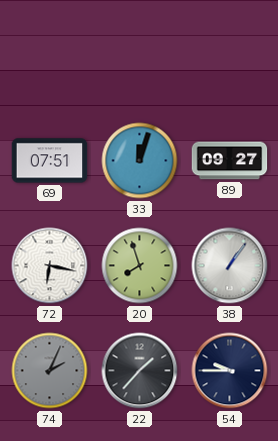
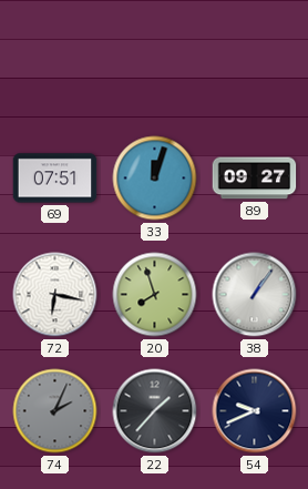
54: 9:45 -> 9:41 (255, 411)
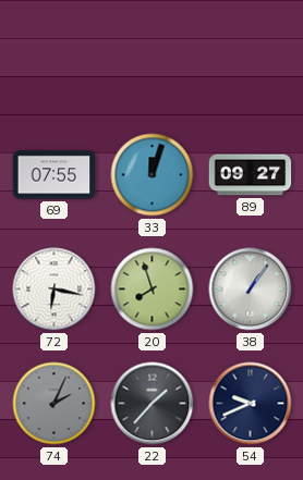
69: 07:51 -> 07:55 (54, 175)
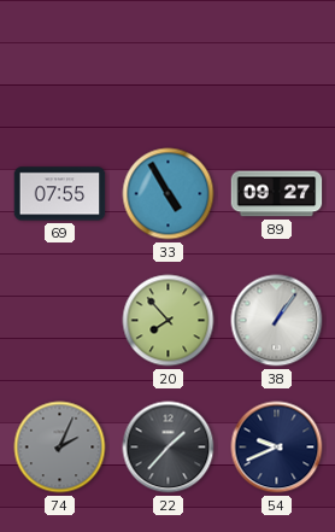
33: 12:03 -> 4:55 (169, 194)
72: 6:17 -> none (54, 290)
20: 7:57 -> 7:53 (169, 321)
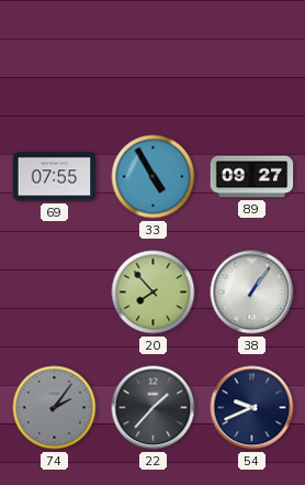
74: 2:04 -> 2:06 (55, 408)
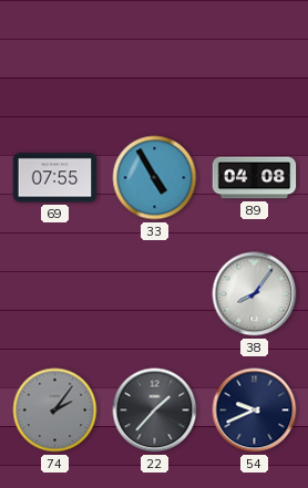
89: 09:27 -> 04:08 (255, 178)
20: 7:53 -> none (154, 293)
38: 1:06 -> 8:06 (255, 294)
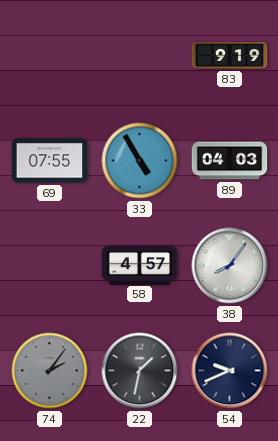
83: none -> 9:19 (230, 56)
89: 04:08 -> 04:03 (230, 161)
58: none -> 4:57 (140, 265)
22: 1:37 -> 1:32 (140, 371)
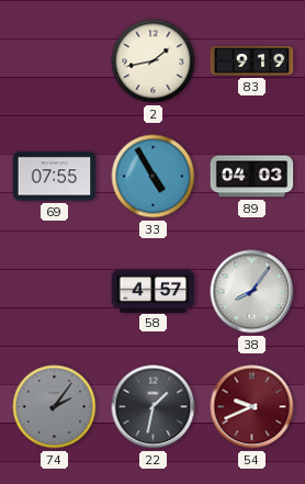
2: none -> 1:43 (154, 61)
54 dial: navy -> burgundy (252, 407)
